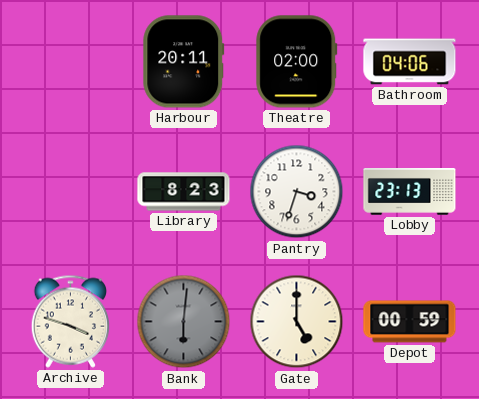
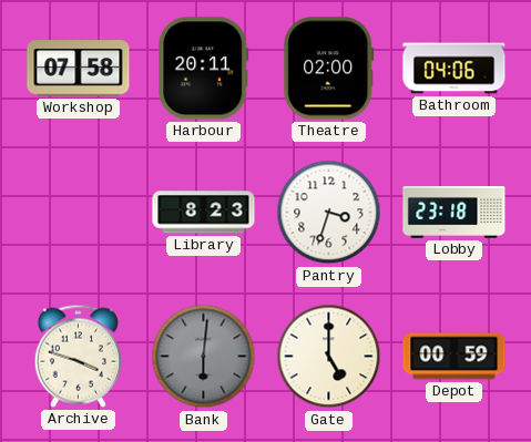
Workshop: none -> 07:58 (79, 69)
Lobby: 23:13 -> 23:18 (455, 213)
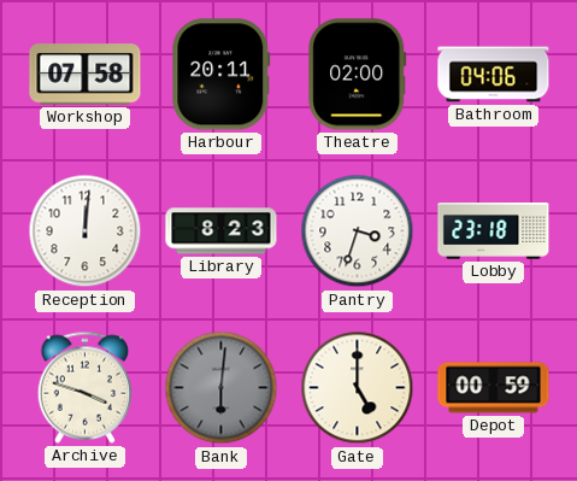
Reception: none -> 12:01 (86, 231)
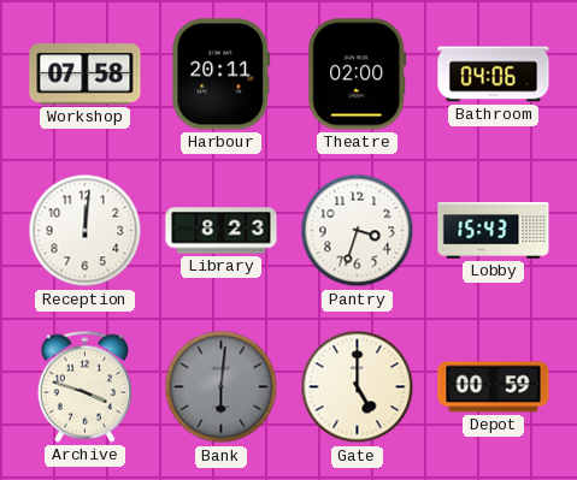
Lobby: 23:18 -> 15:43 (494, 231)
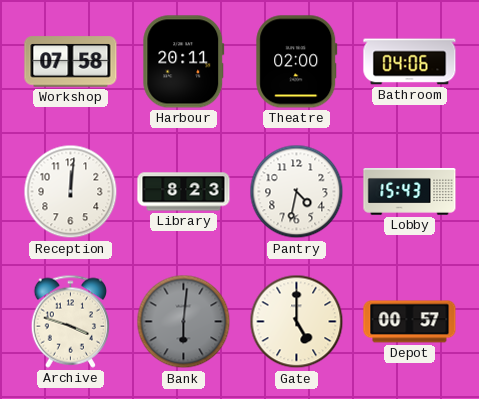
Pantry: 3:33 -> 4:32 (297, 192)
Depot: 00:59 -> 00:57 (410, 322)
